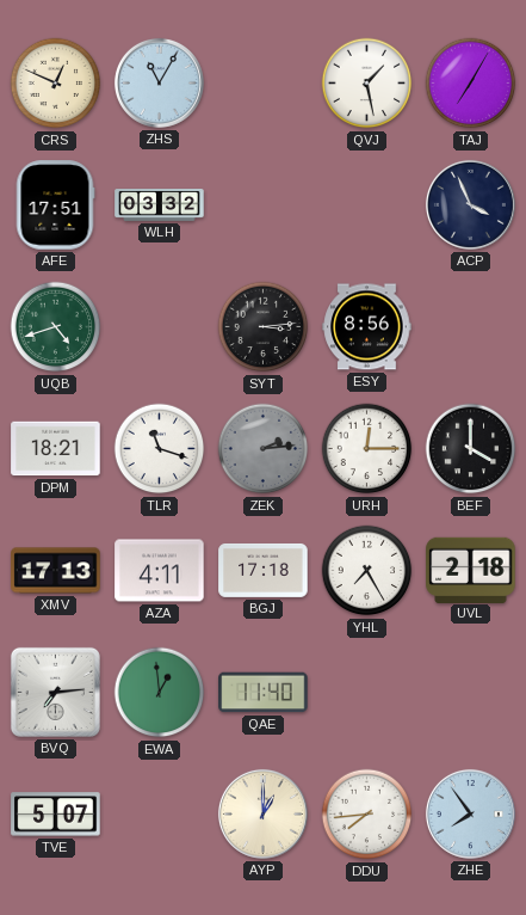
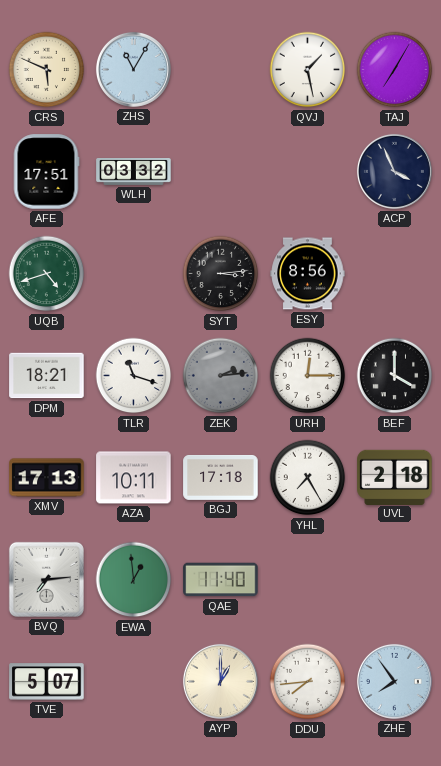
CRS: 12:49 -> 5:49 (47, 70)
AZA: 4:11 -> 10:11 (134, 478)
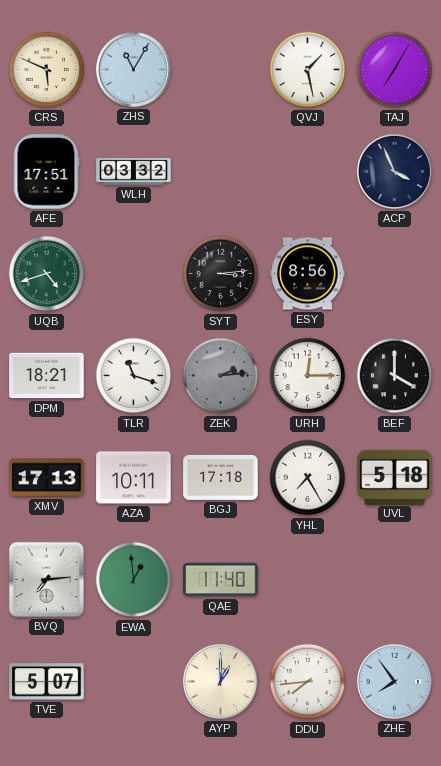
UVL: 2:18 -> 5:18 (395, 477)
